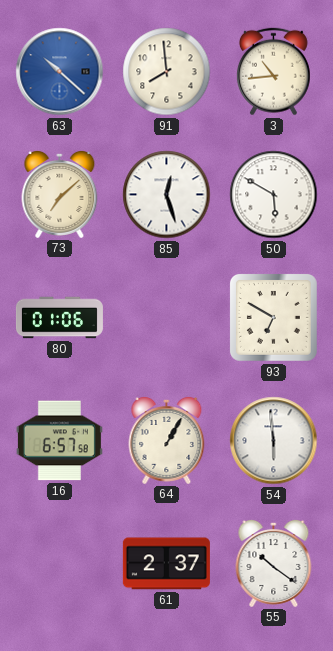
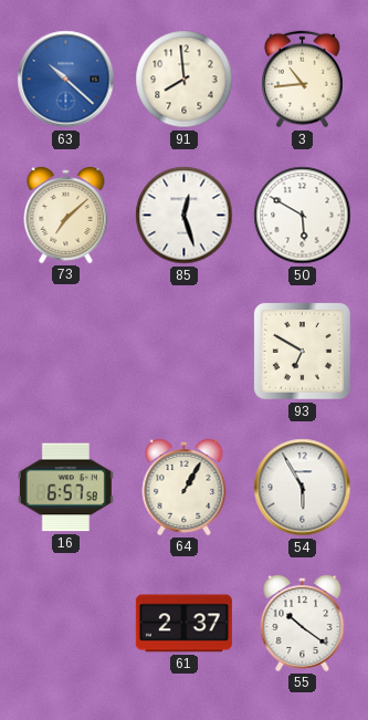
80: 01:06 -> none (59, 318)
54: 5:59 -> 5:55 (303, 488)
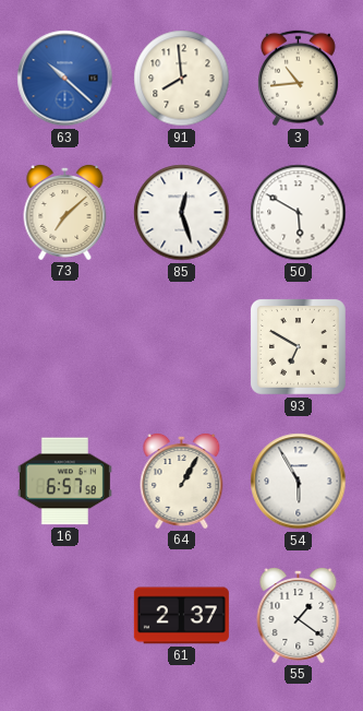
55: 10:21 -> 1:21 (299, 615)
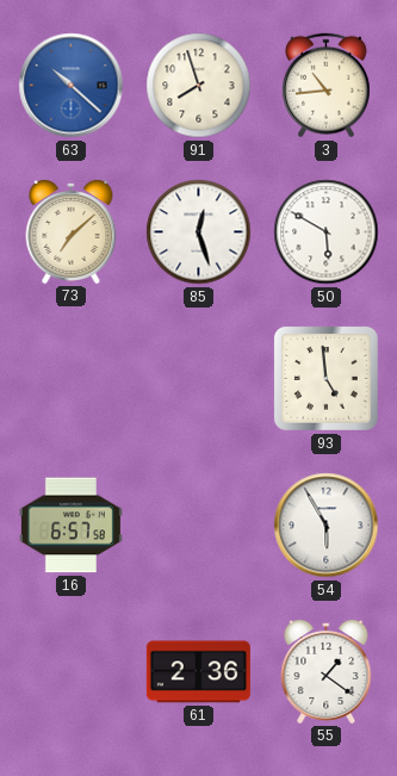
91: 7:59 -> 7:57 (199, 86)
93: 6:50 -> 4:59 (325, 378)
64: 1:05 -> none (182, 481)
61: 2:37 -> 2:36 (198, 672)
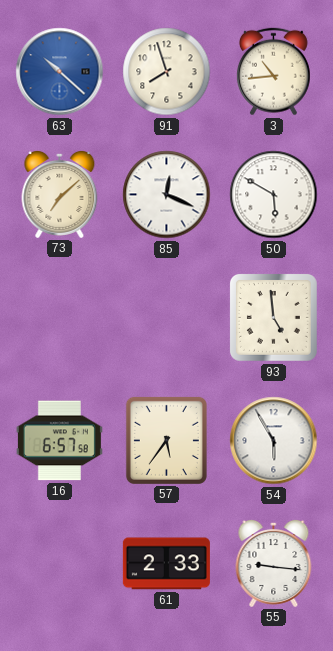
85: 12:27 -> 12:19 (167, 195)
57: none -> 5:36 (166, 440)
61: 2:36 -> 2:33 (166, 564)
55: 1:21 -> 9:16 (274, 563)
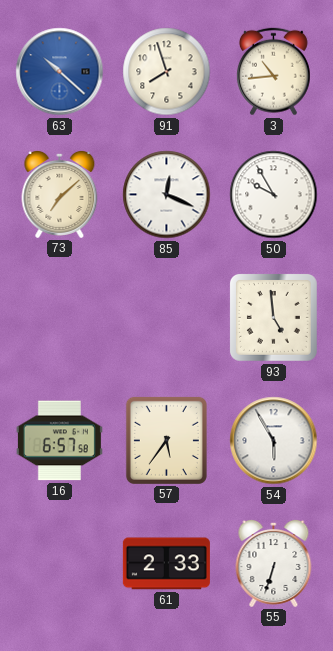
50: 5:50 -> 9:55 (274, 195)
55: 9:16 -> 6:33 (274, 563)
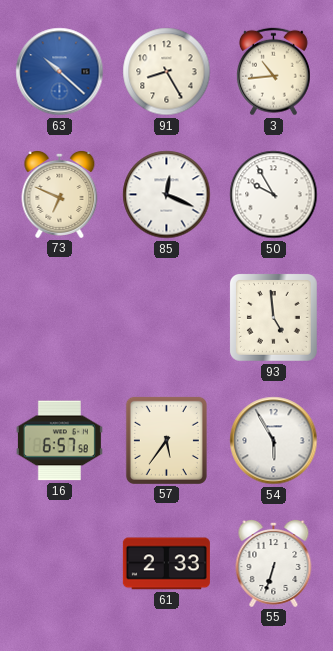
91: 7:57 -> 8:25 (167, 72)
73: 7:08 -> 6:49 (60, 194)
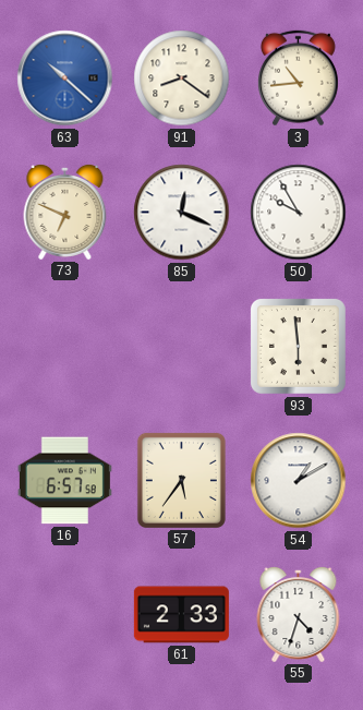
91: 8:25 -> 8:21 (182, 79)
93: 4:59 -> 5:59 (298, 346)
54: 5:55 -> 1:10 (299, 481)
55: 6:33 -> 4:33 (299, 614)
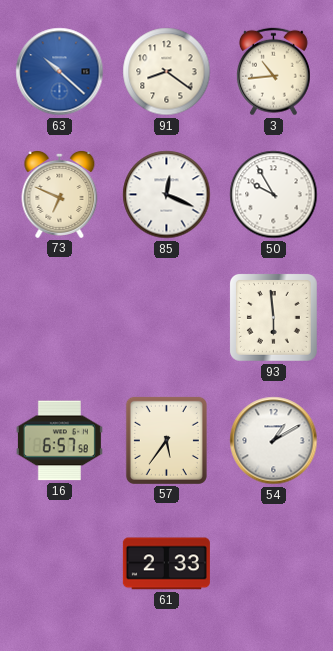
55: 4:33 -> none (299, 614)
